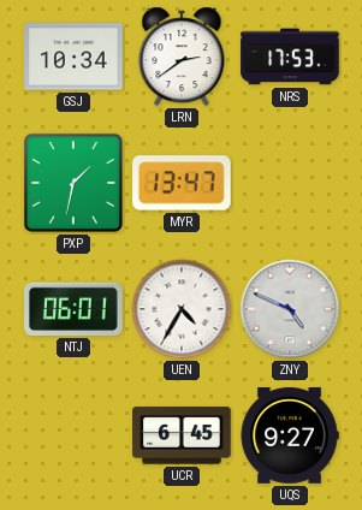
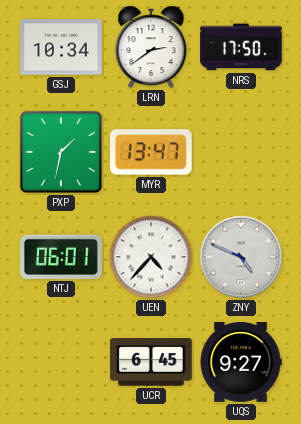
NRS: 17:53 -> 17:50 (241, 47)
UEN: 4:35 -> 4:37 (151, 257)
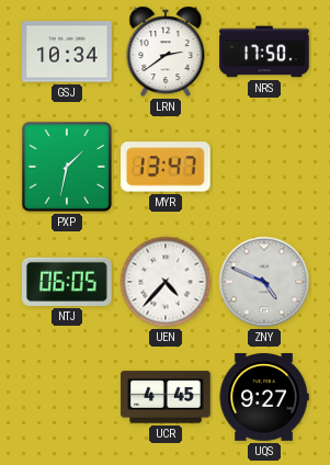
NTJ: 06:01 -> 06:05 (68, 282)
UCR: 6:45 -> 4:45 (166, 397)
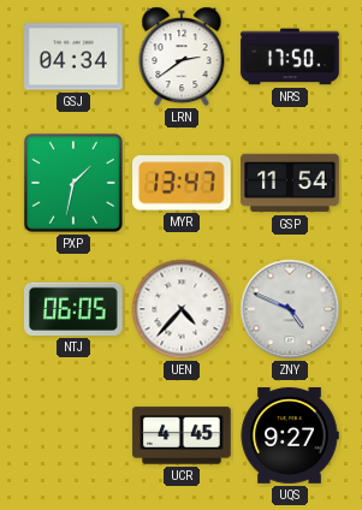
GSJ: 10:34 -> 04:34 (73, 57)
GSP: none -> 11:54 (290, 183)
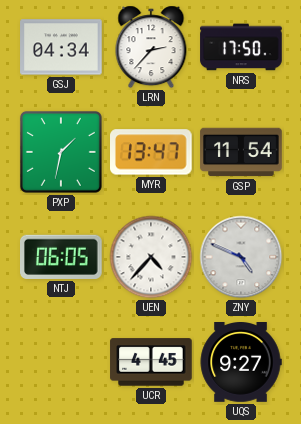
LRN: 2:39 -> 2:37 (151, 47)
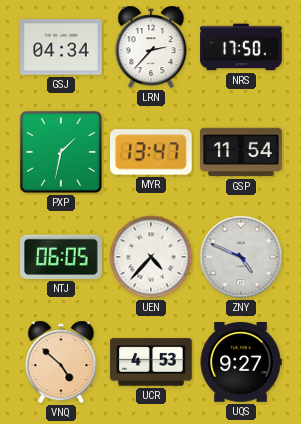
VNQ: none -> 4:52 (61, 362)
UCR: 4:45 -> 4:53 (151, 362)
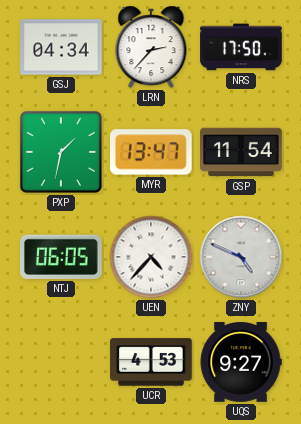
VNQ: 4:52 -> none (61, 362)
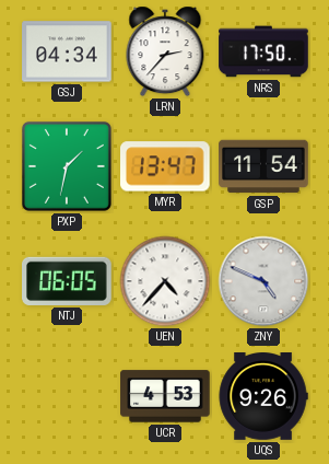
UQS: 9:27 -> 9:26 (263, 397)
